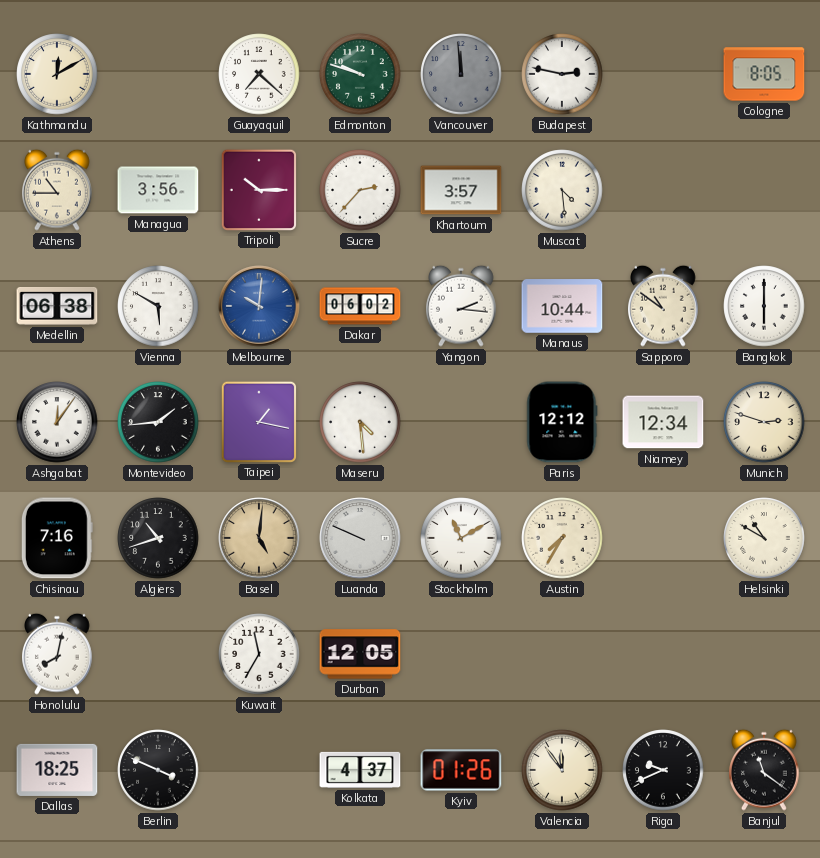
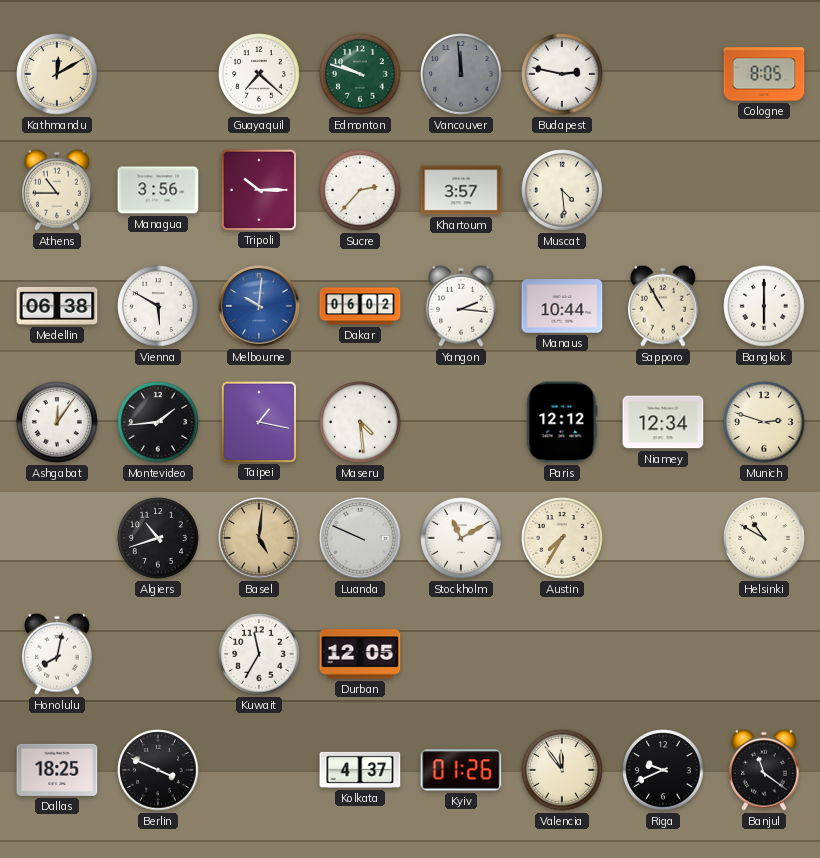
Sapporo: 10:51 -> 10:55 (664, 306)
Chisinau: 7:16 -> none (57, 538)
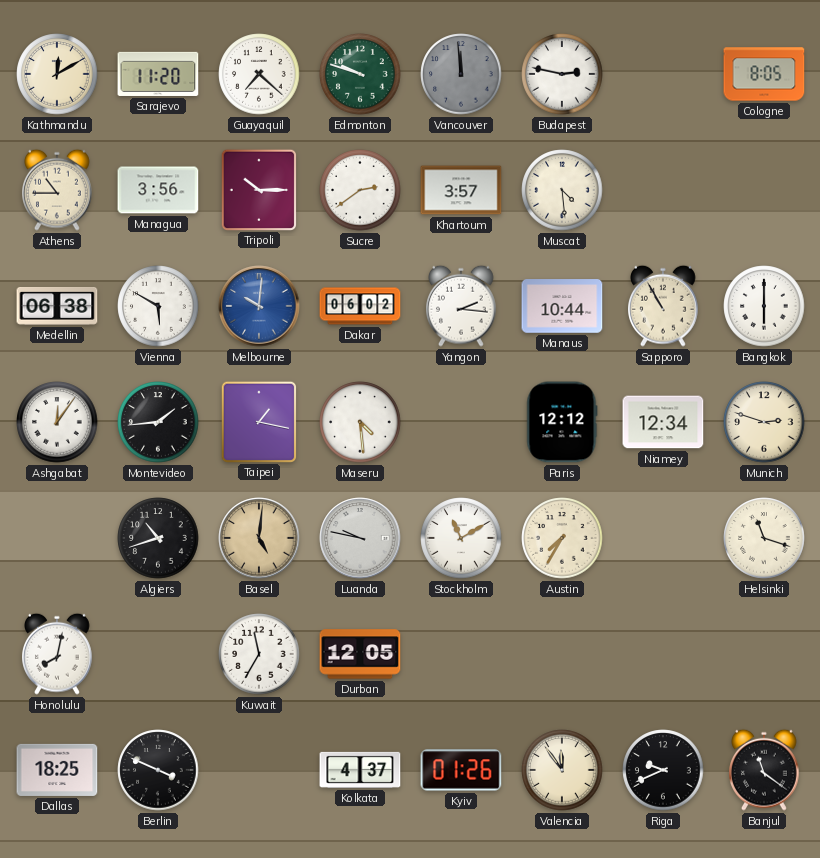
Sarajevo: none -> 11:20 (158, 74)
Sucre: 2:37 -> 2:39 (360, 190)
Luanda: 9:49 -> 9:47 (360, 538)
Helsinki: 10:50 -> 11:18 (764, 538)
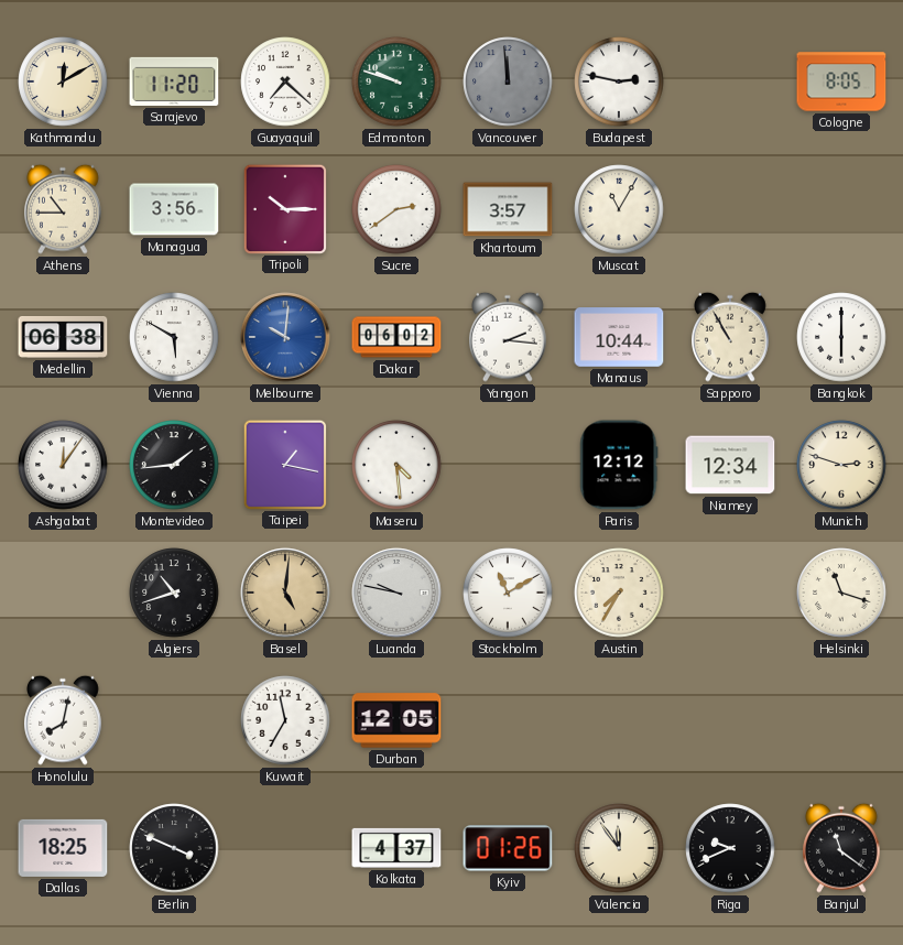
Muscat: 4:29 -> 11:05 (619, 209)
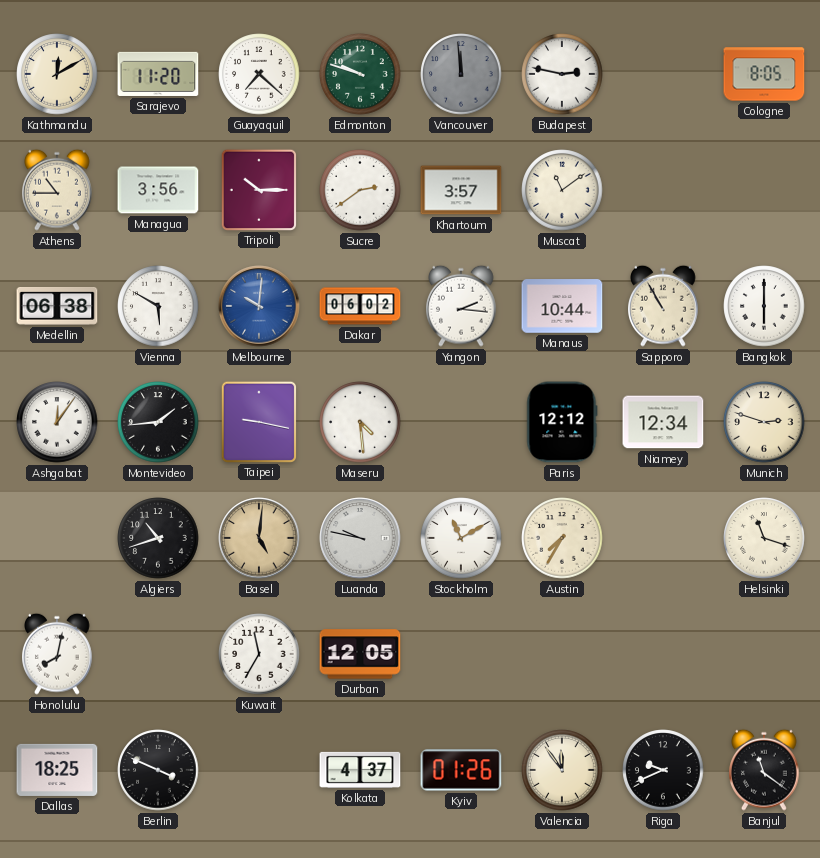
Muscat: 11:05 -> 11:09 (562, 190)
Taipei: 1:17 -> 9:17 (258, 421)
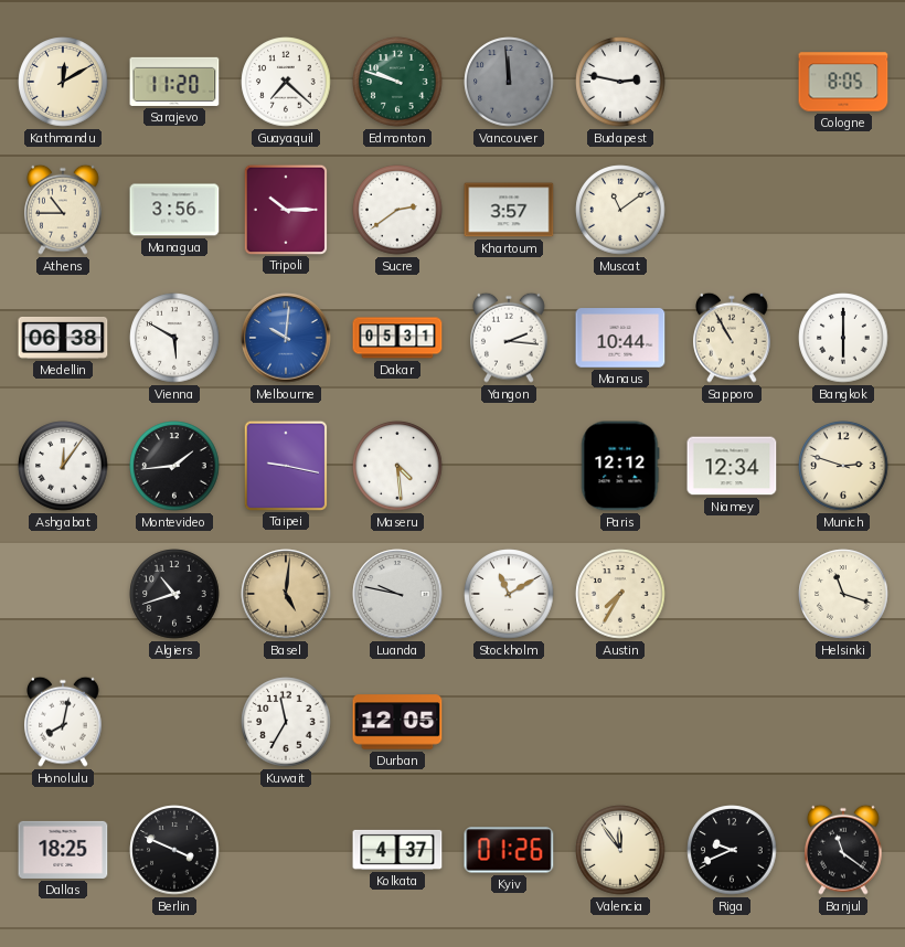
Dakar: 06:02 -> 05:31 (397, 338)
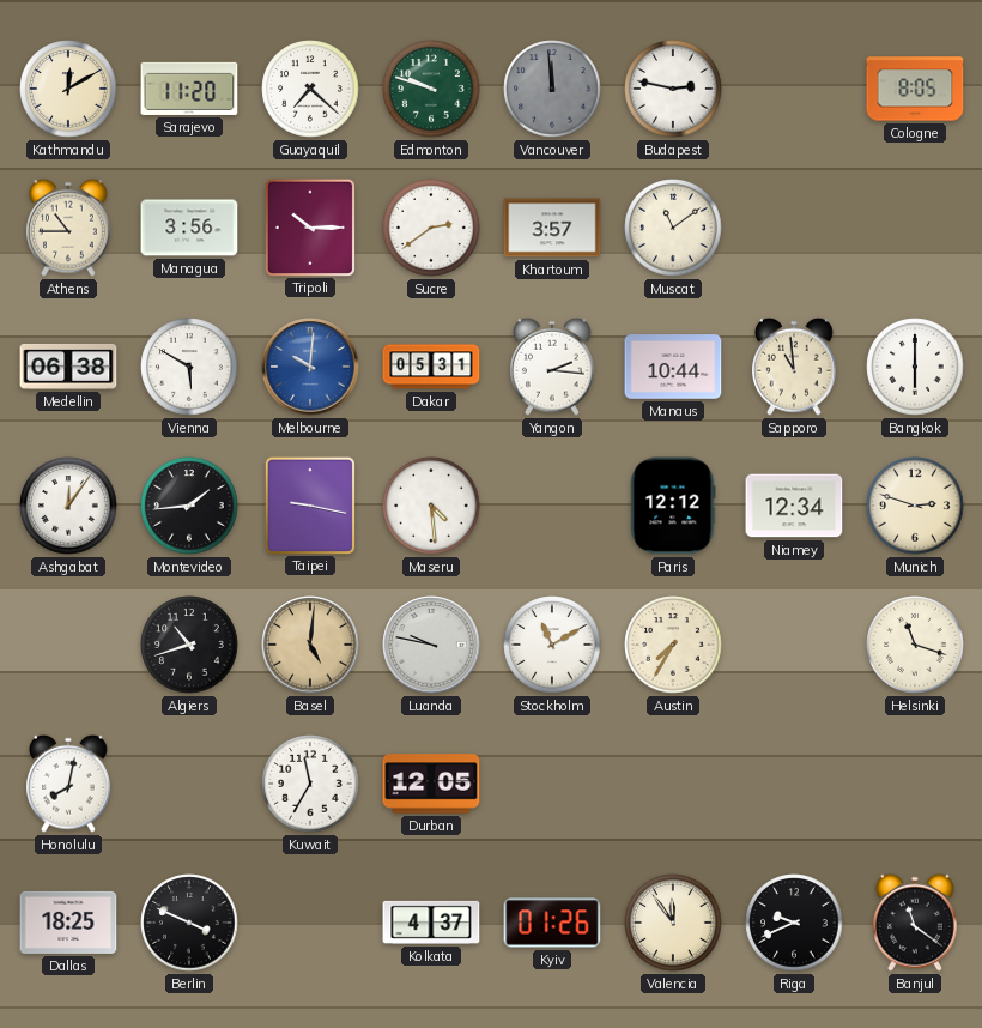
Sapporo: 10:55 -> 10:59 (795, 367)
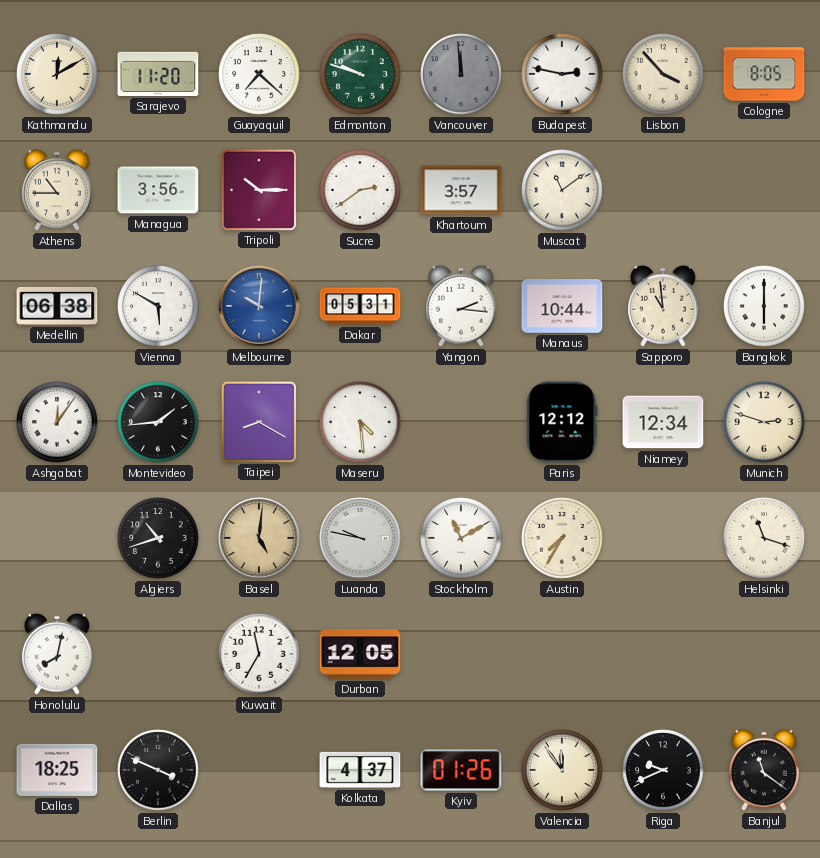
Lisbon: none -> 3:53 (663, 74)
Taipei: 9:17 -> 8:20 (258, 421)
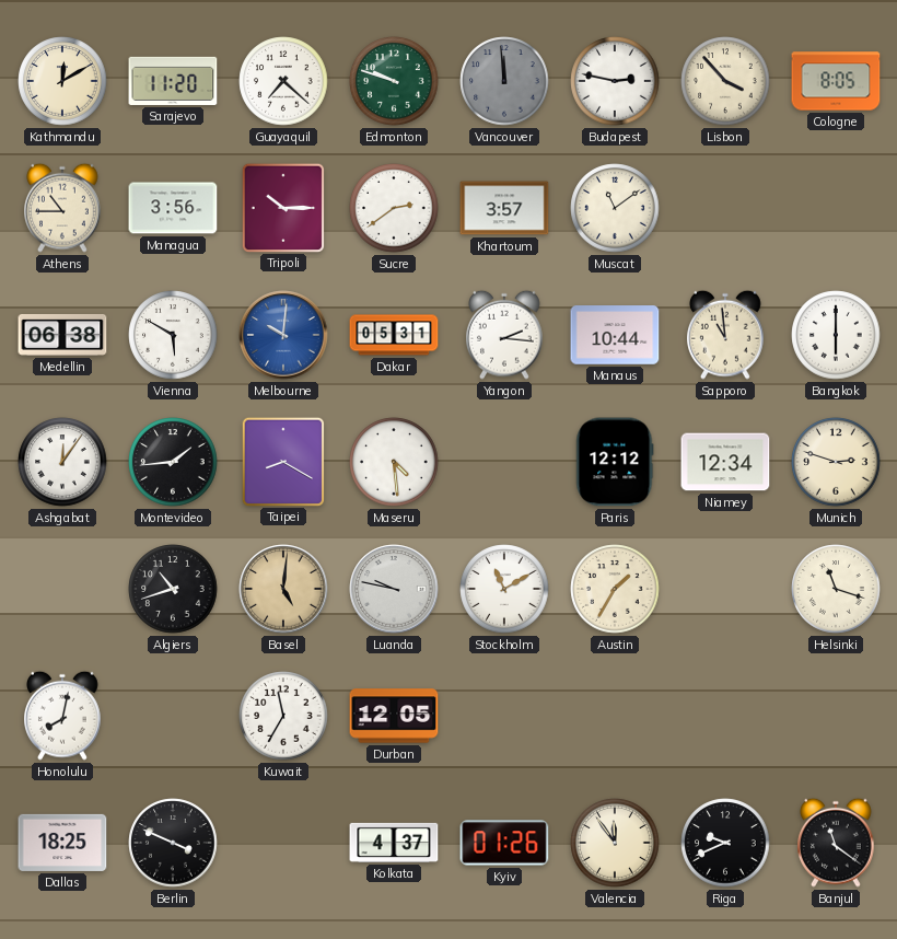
Austin: 7:35 -> 1:35 (615, 589)
